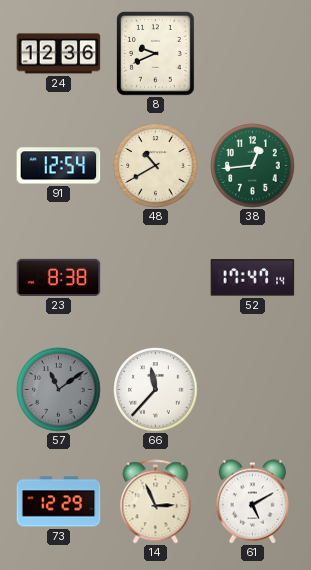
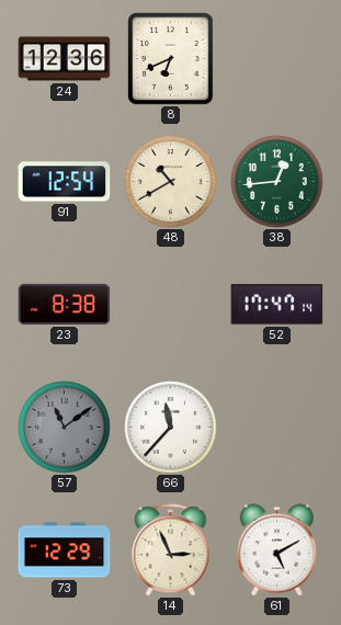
8: 9:41 -> 6:41 (171, 59)
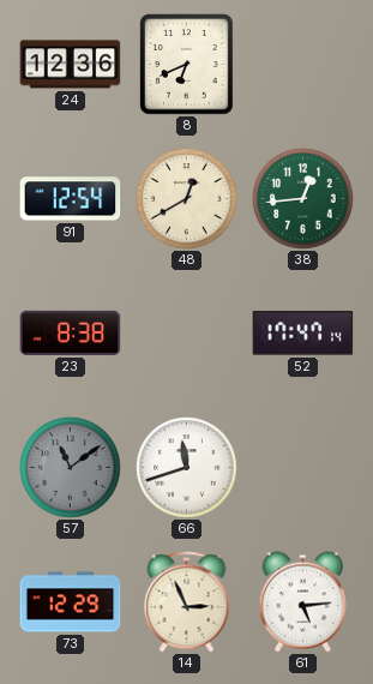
48: 10:40 -> 12:40 (187, 199)
66: 11:37 -> 11:42 (187, 468)
61: 5:10 -> 5:14 (302, 602)
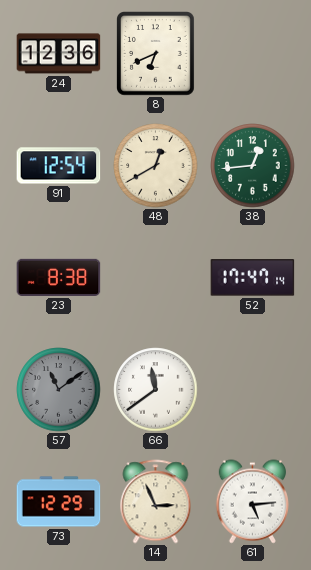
66: 11:42 -> 11:39 (156, 390)
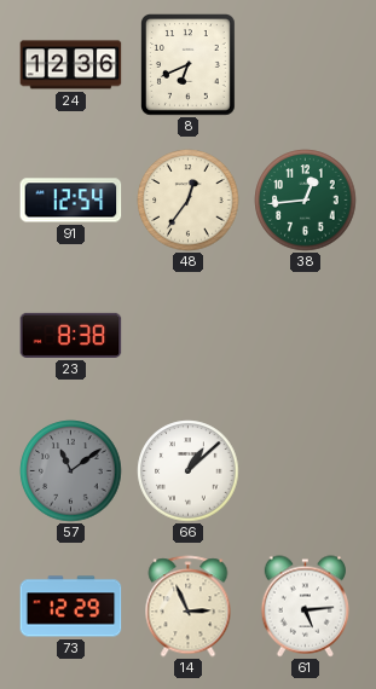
48: 12:40 -> 12:36 (189, 201)
52: 17:47 -> none (253, 278)
66: 11:39 -> 1:08 (189, 471)
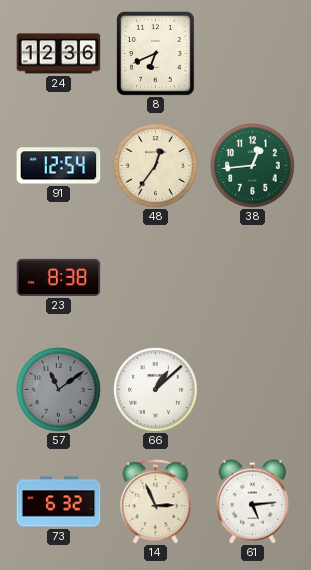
73: 12:29 -> 6:32 (59, 502)
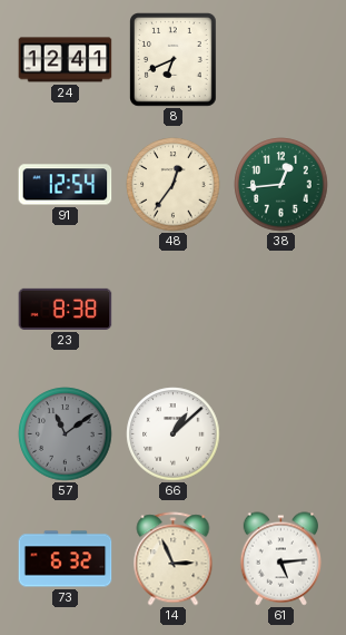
24: 12:36 -> 12:41 (66, 60)
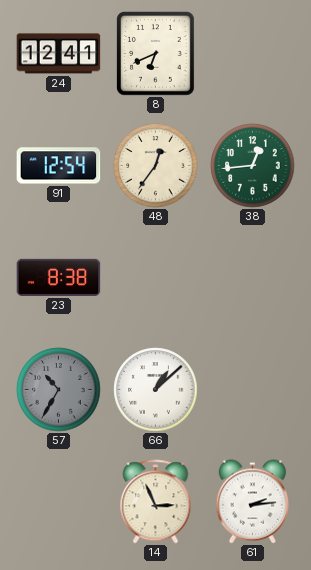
57: 11:09 -> 10:35 (59, 390)
73: 6:32 -> none (66, 559)
61: 5:14 -> 2:14 (252, 502)
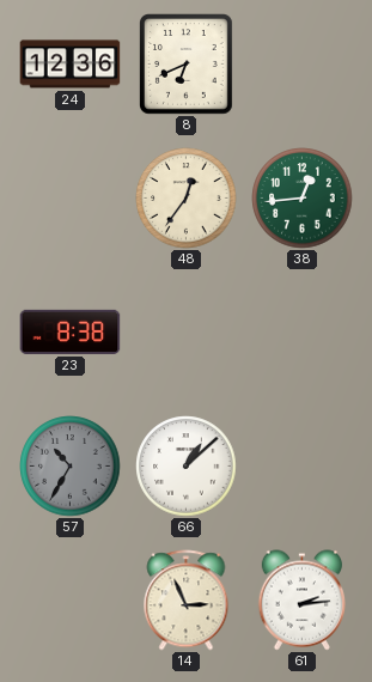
24: 12:41 -> 12:36 (71, 65)
91: 12:54 -> none (59, 166)
